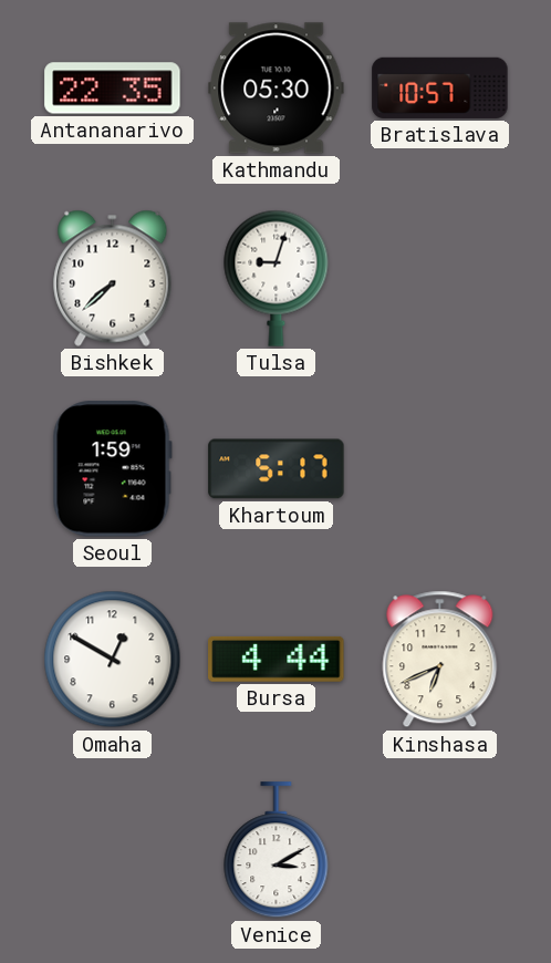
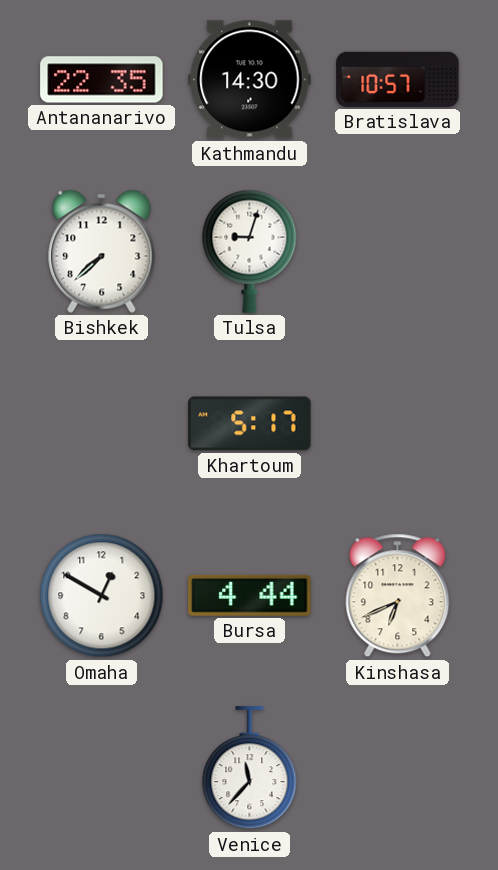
Kathmandu: 05:30 -> 14:30 (250, 80)
Seoul: 1:59 -> none (112, 469)
Venice: 3:10 -> 11:37 (250, 768)
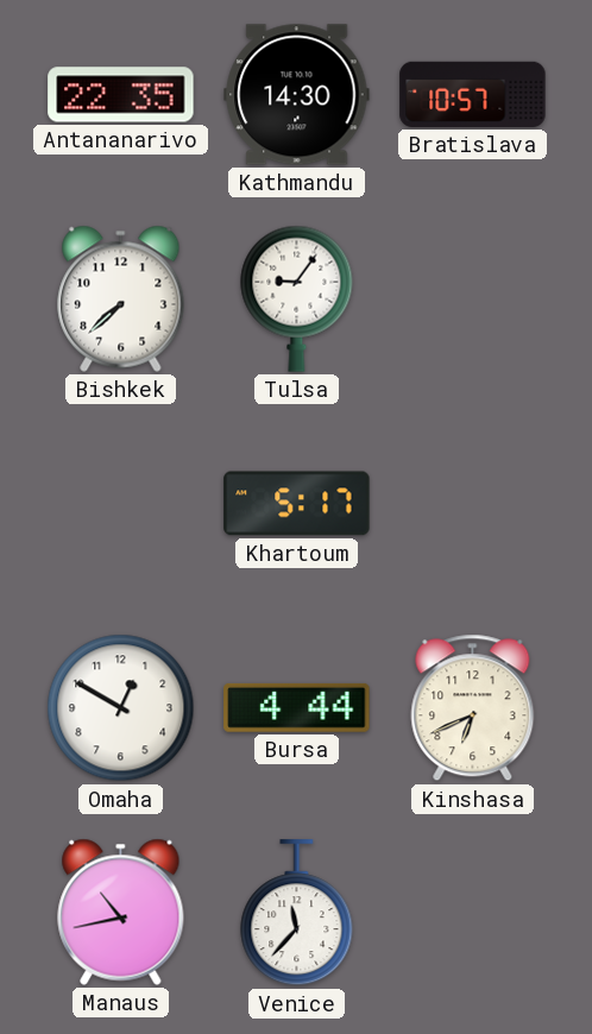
Tulsa: 9:03 -> 9:06 (297, 298)
Manaus: none -> 10:43 (121, 912)
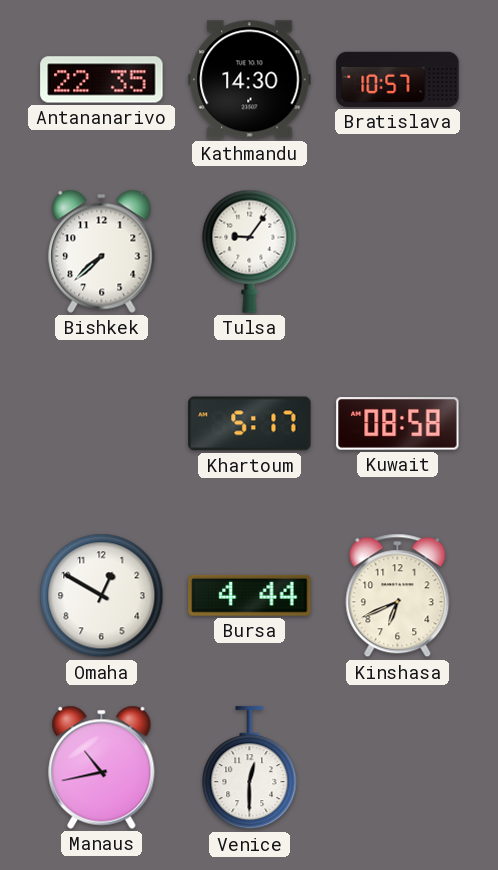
Kuwait: none -> 08:58 (398, 424)
Venice: 11:37 -> 12:30 (250, 768)
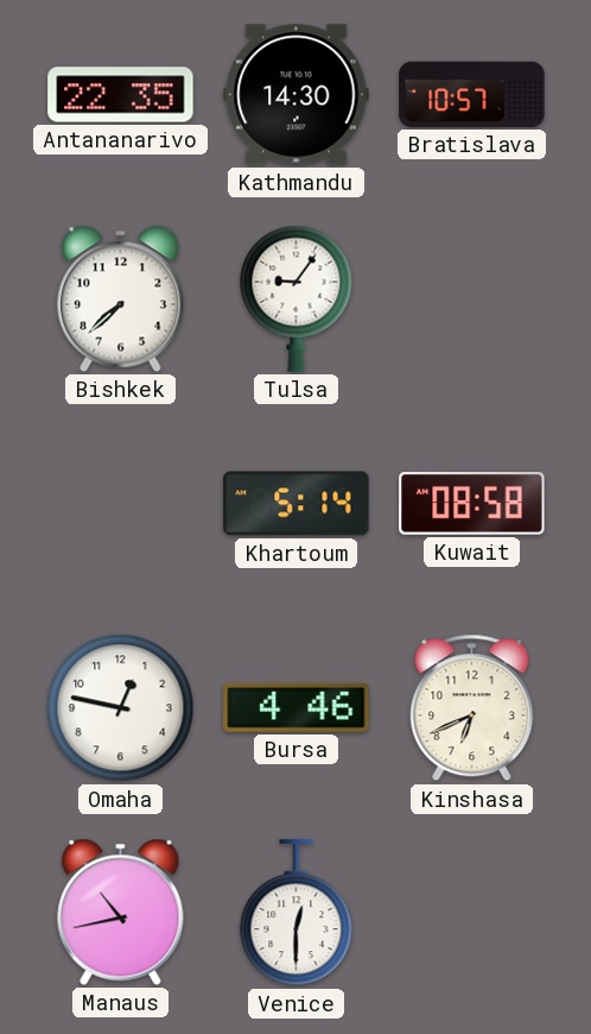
Khartoum: 5:17 -> 5:14 (297, 504)
Omaha: 12:50 -> 12:47 (121, 708)
Bursa: 4:44 -> 4:46 (297, 707)
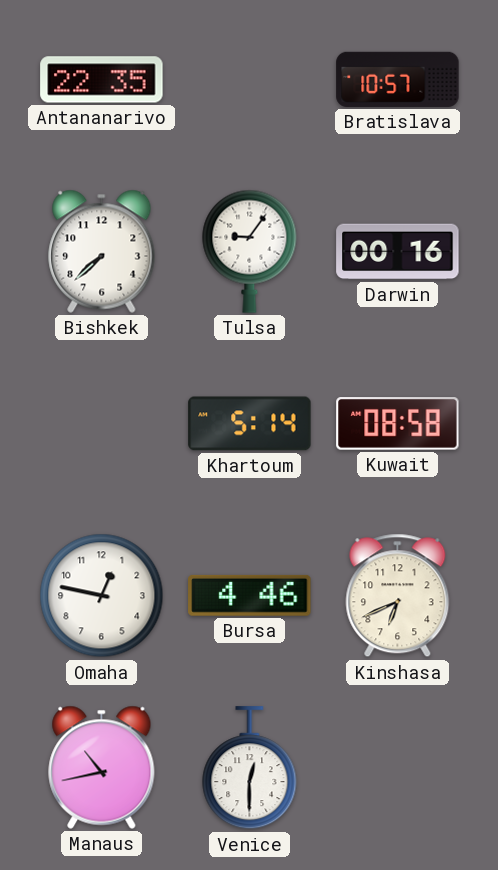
Kathmandu: 14:30 -> none (297, 95)
Darwin: none -> 00:16 (398, 252)
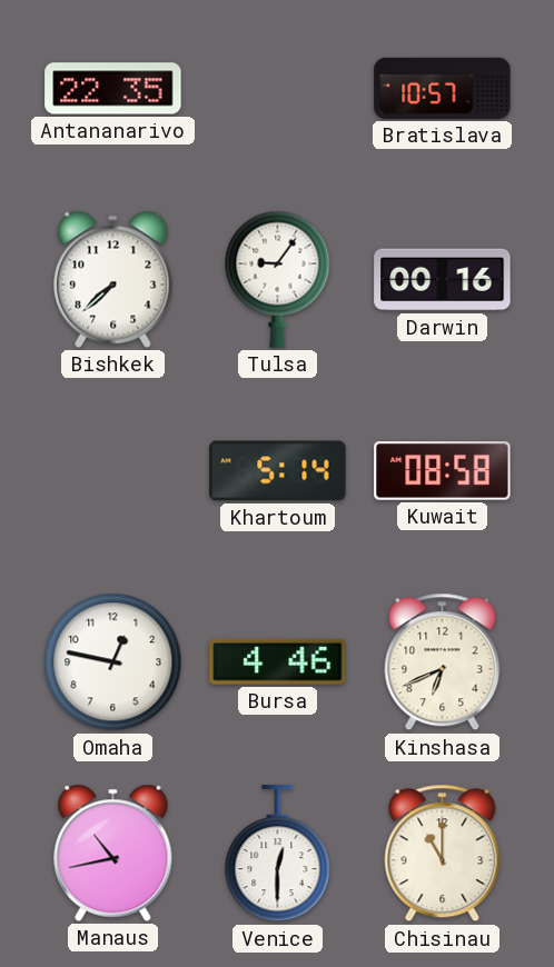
Chisinau: none -> 11:00 (443, 854)
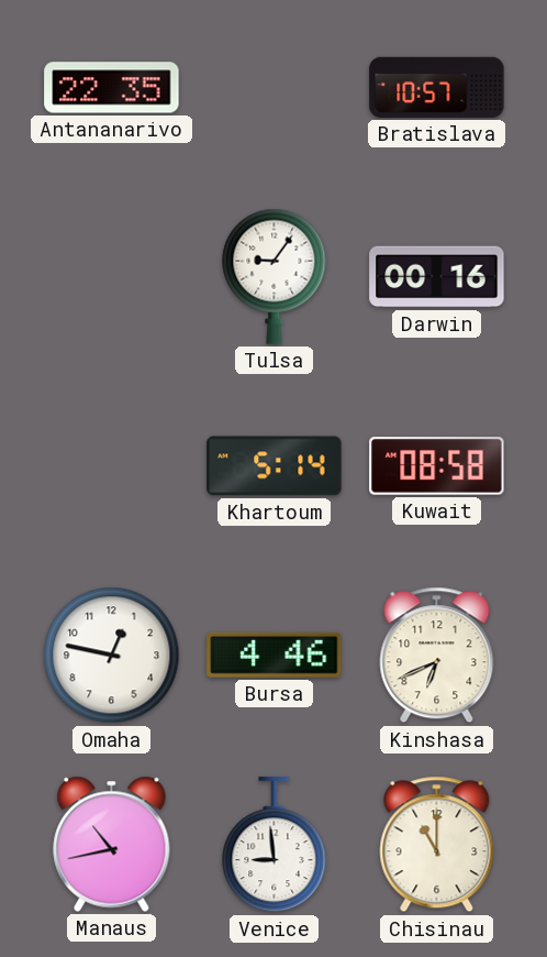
Bishkek: 7:38 -> none (113, 279)
Venice: 12:30 -> 8:59 (275, 845)
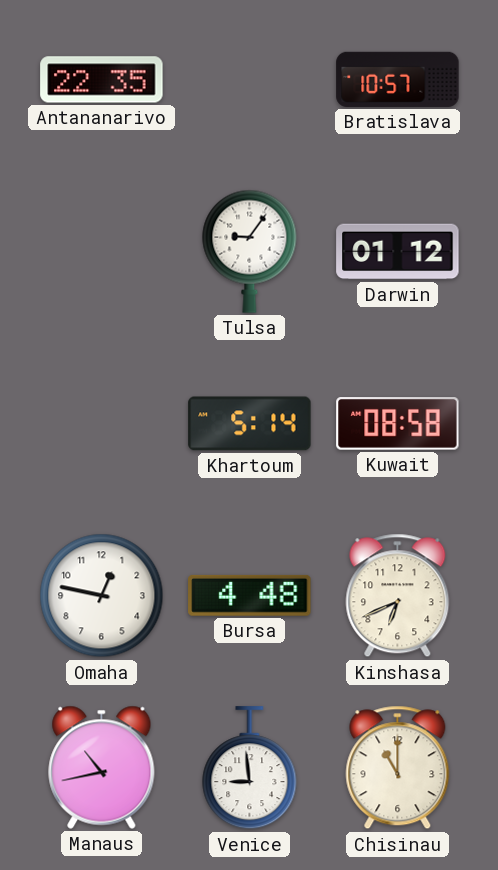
Darwin: 00:16 -> 01:12 (398, 252)
Bursa: 4:46 -> 4:48 (250, 595)
